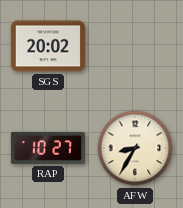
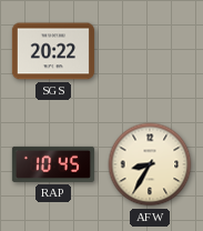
SGS: 20:02 -> 20:22 (53, 51)
RAP: 10:27 -> 10:45 (53, 164)
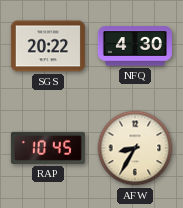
NFQ: none -> 4:30 (135, 46)
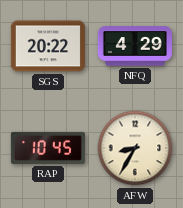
NFQ: 4:30 -> 4:29 (135, 46)
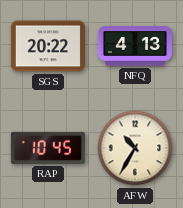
NFQ: 4:29 -> 4:13 (135, 46)
AFW: 8:35 -> 10:35 (135, 148)
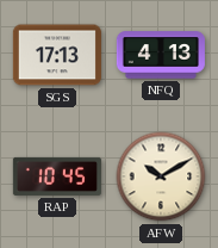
SGS: 20:22 -> 17:13 (57, 55)
AFW: 10:35 -> 10:10 (161, 176)
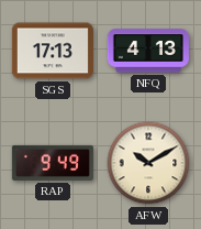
RAP: 10:45 -> 9:49 (53, 163)
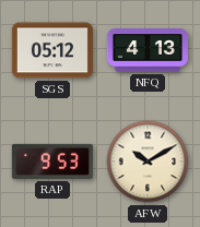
SGS: 17:13 -> 05:12 (52, 50)
RAP: 9:49 -> 9:53 (52, 162)
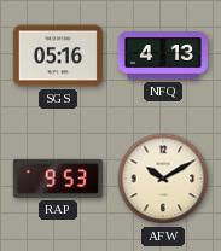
SGS: 05:12 -> 05:16 (58, 56)
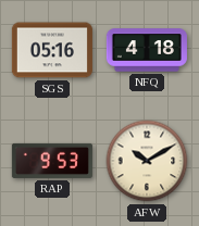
NFQ: 4:13 -> 4:18 (147, 50)
